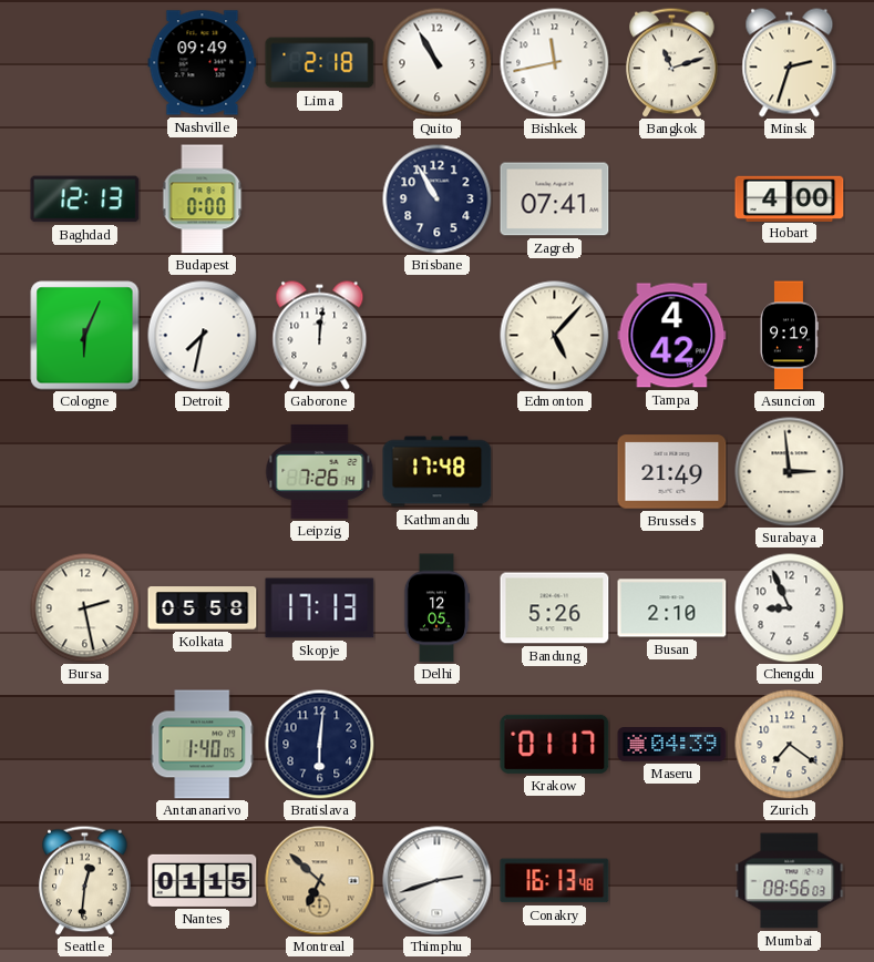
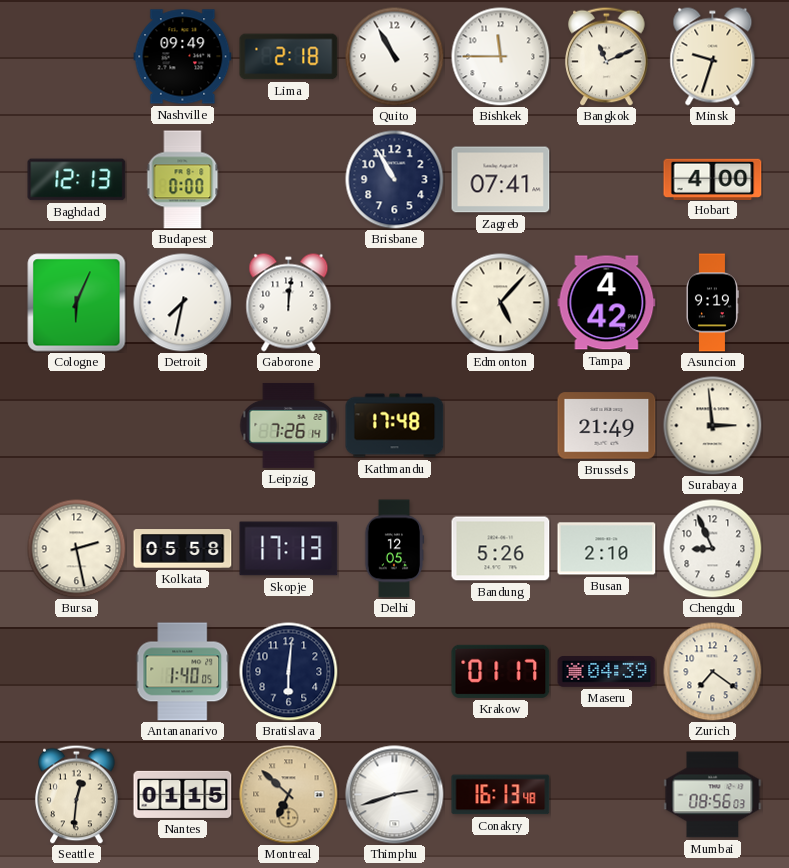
Bishkek: 11:43 -> 11:45 (501, 57)
Bangkok: 11:12 -> 11:11 (607, 56)
Minsk: 2:33 -> 9:33 (713, 57)
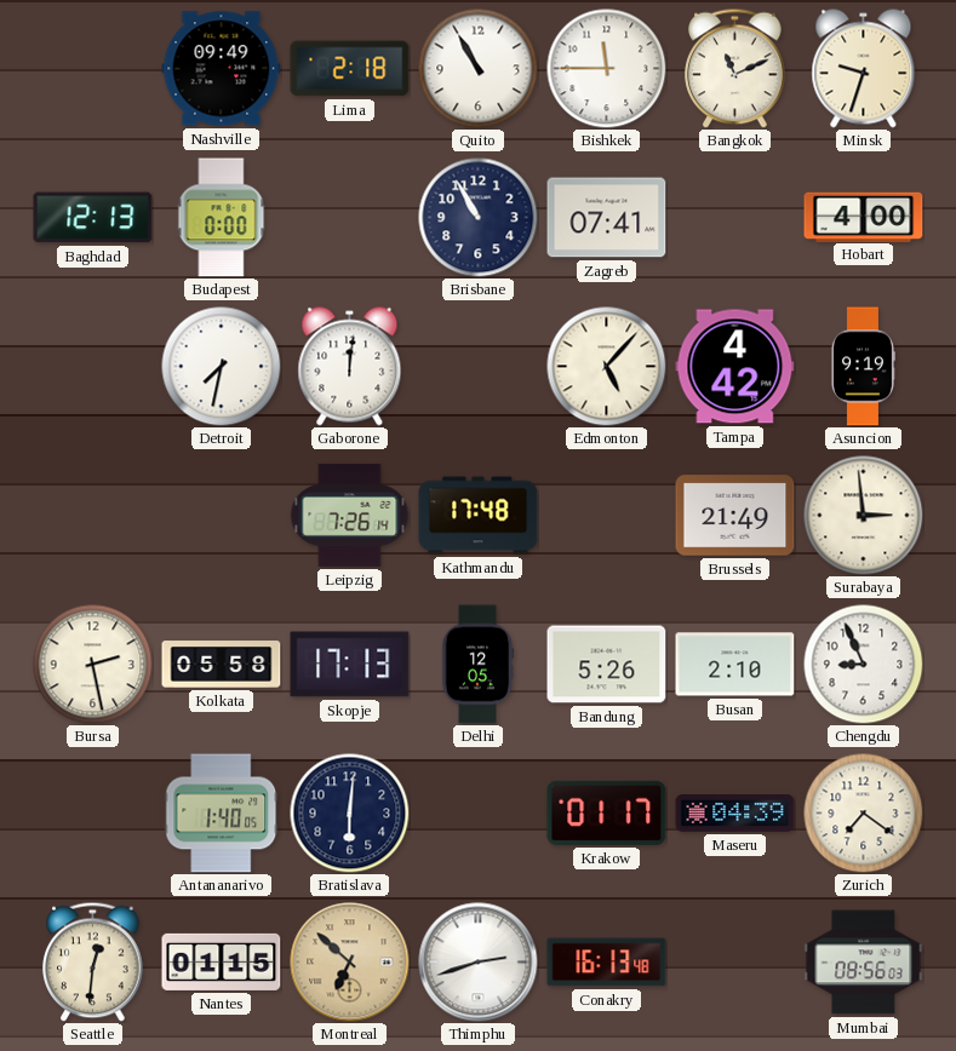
Cologne: 6:04 -> none (77, 303)
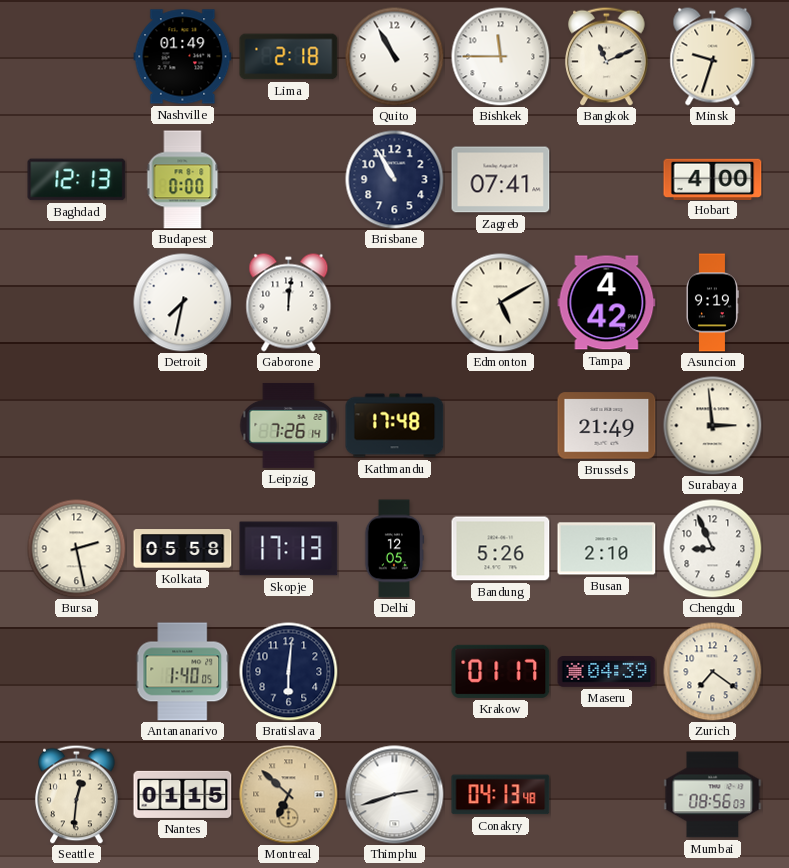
Nashville: 09:49 -> 01:49 (183, 57)
Edmonton: 5:07 -> 5:10 (501, 303)
Conakry: 16:13 -> 04:13 (501, 795)
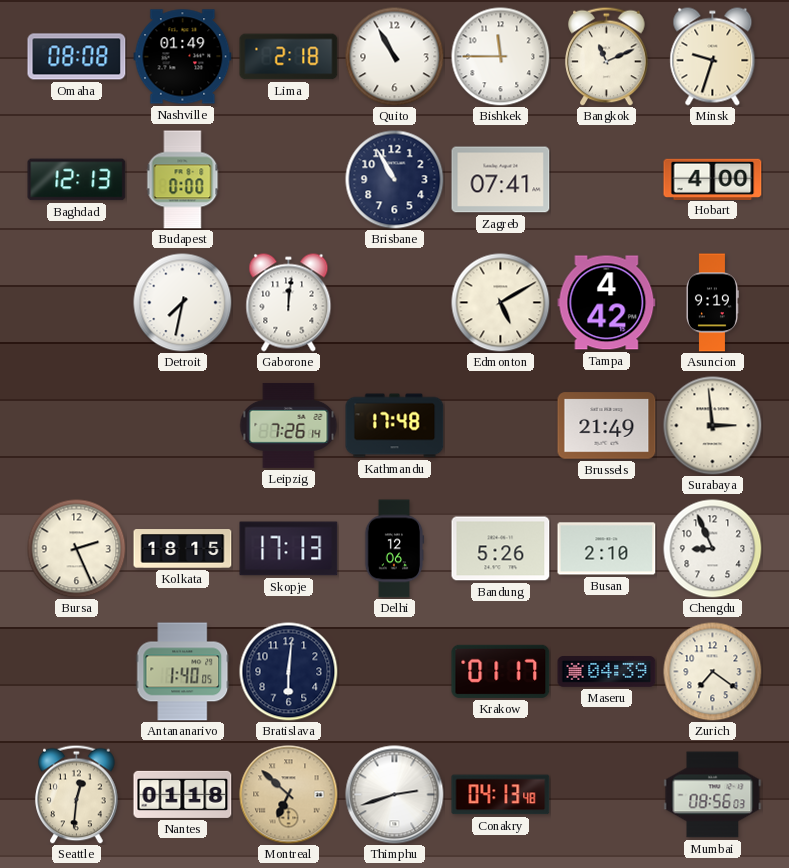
Omaha: none -> 08:08 (77, 57)
Bursa: 2:28 -> 2:26 (77, 549)
Kolkata: 05:58 -> 18:15 (183, 549)
Delhi: 12:05 -> 12:06 (394, 549)
Nantes: 01:15 -> 01:18 (183, 794)
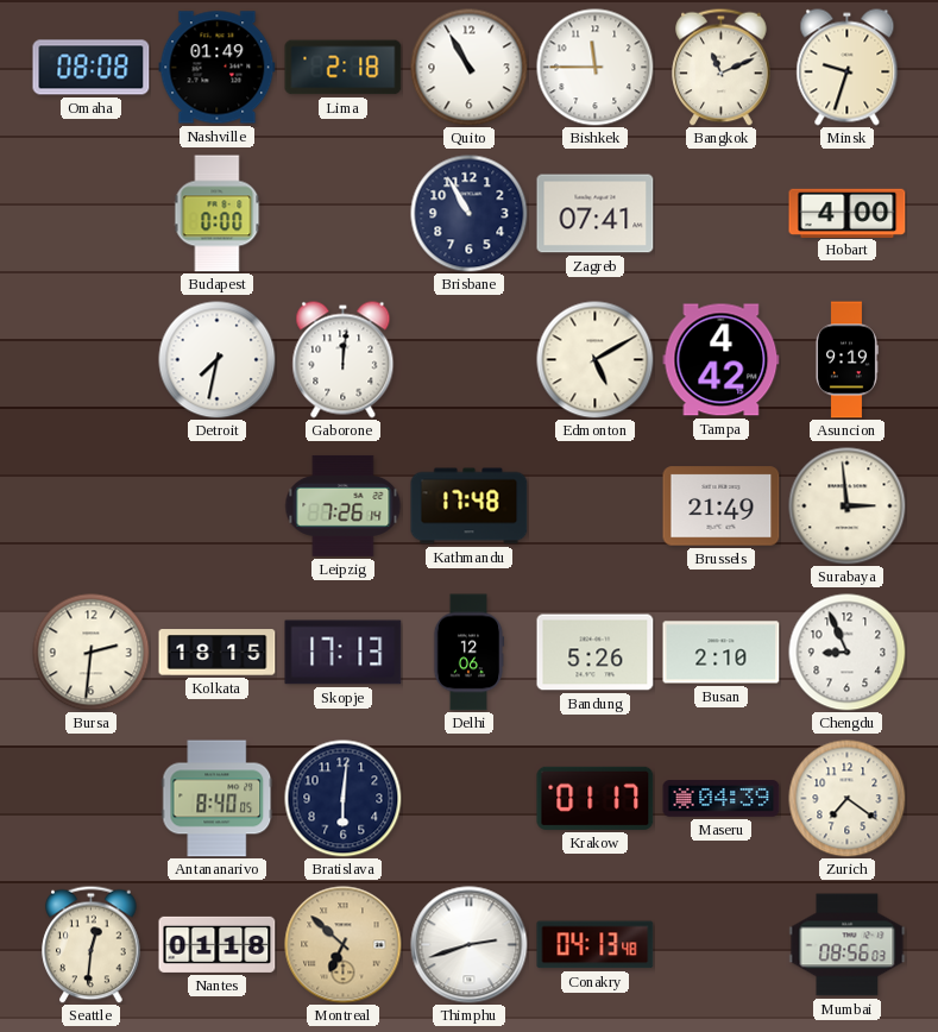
Baghdad: 12:13 -> none (77, 180)
Bursa: 2:26 -> 2:31 (92, 653)
Antananarivo: 1:40 -> 8:40 (218, 799)
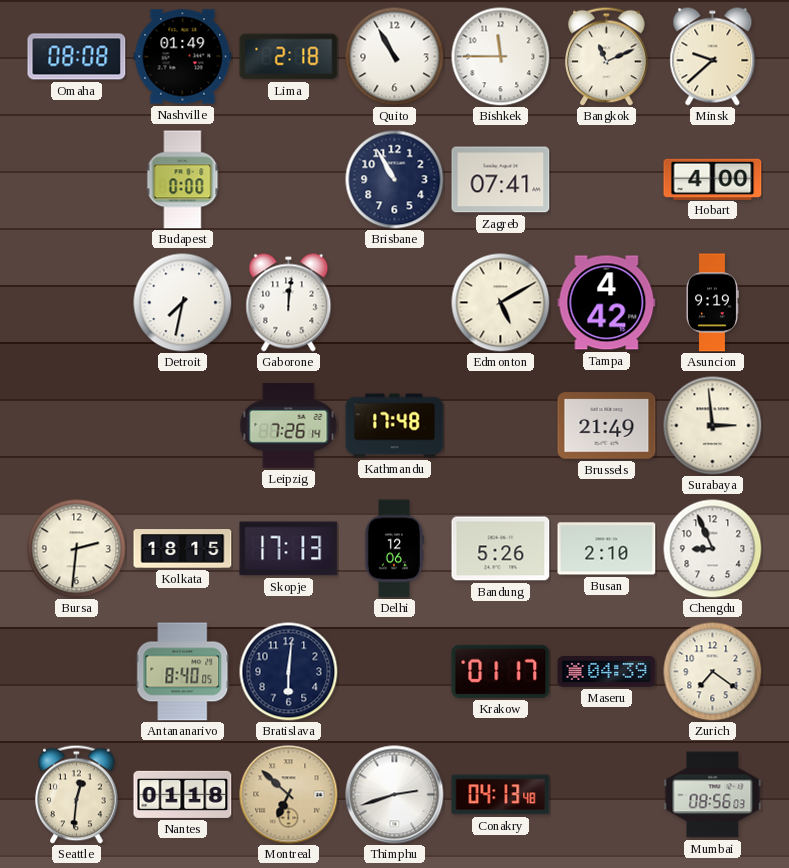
Minsk: 9:33 -> 9:38 (713, 57)
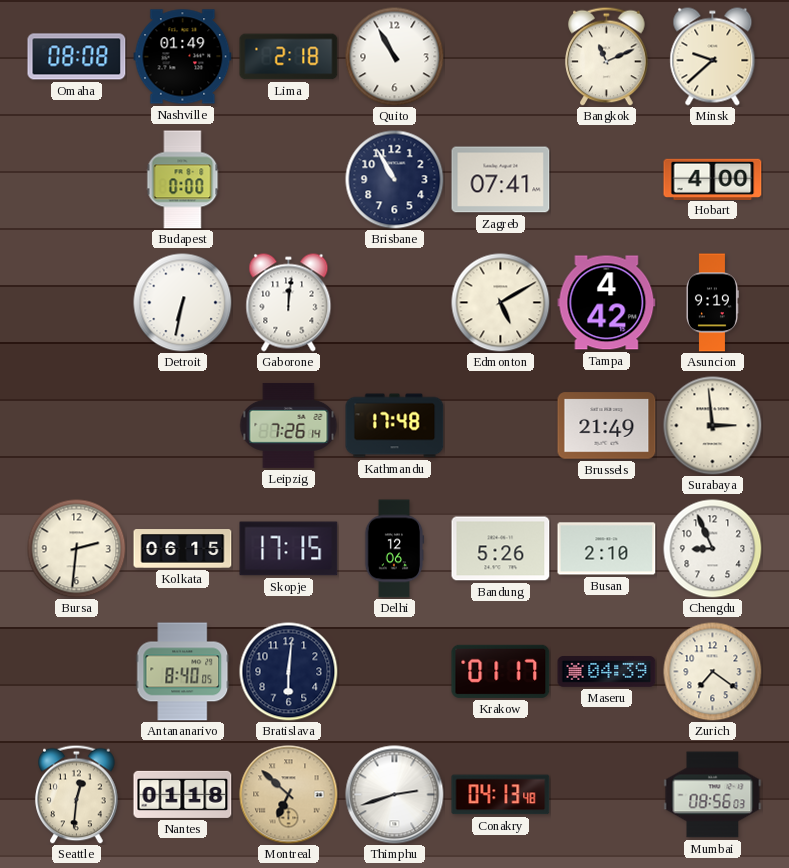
Bishkek: 11:45 -> none (501, 57)
Detroit: 7:32 -> 6:32 (183, 303)
Kolkata: 18:15 -> 06:15 (183, 549)
Skopje: 17:13 -> 17:15 (289, 549)
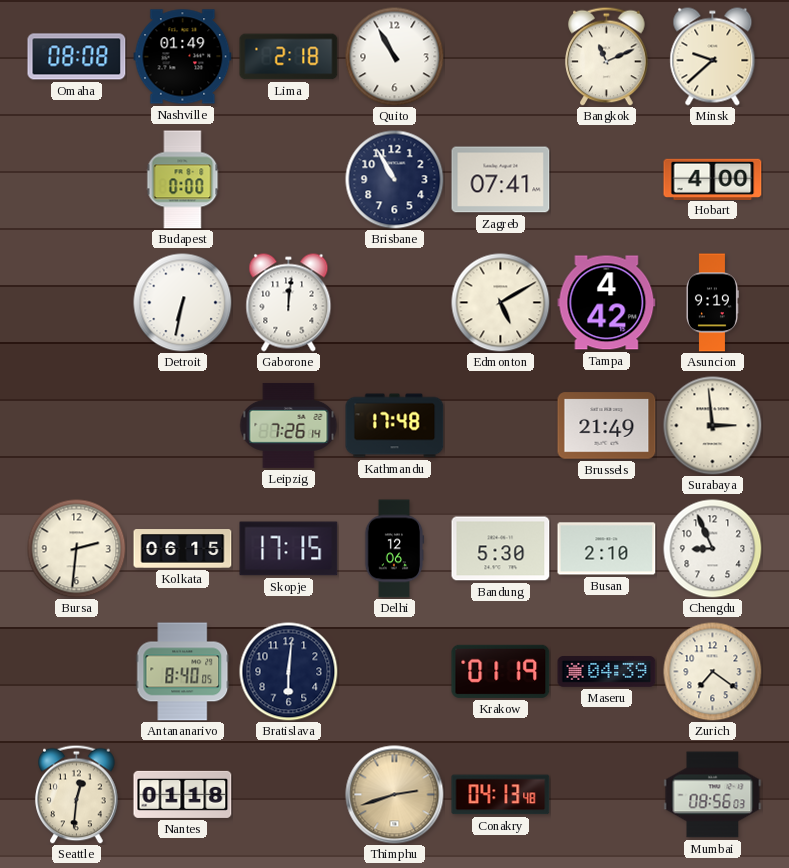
Bandung: 5:26 -> 5:30 (501, 549)
Krakow: 01:17 -> 01:19 (501, 671)
Montreal: 6:52 -> none (289, 795)
Thimphu dial: white -> champagne (395, 795)
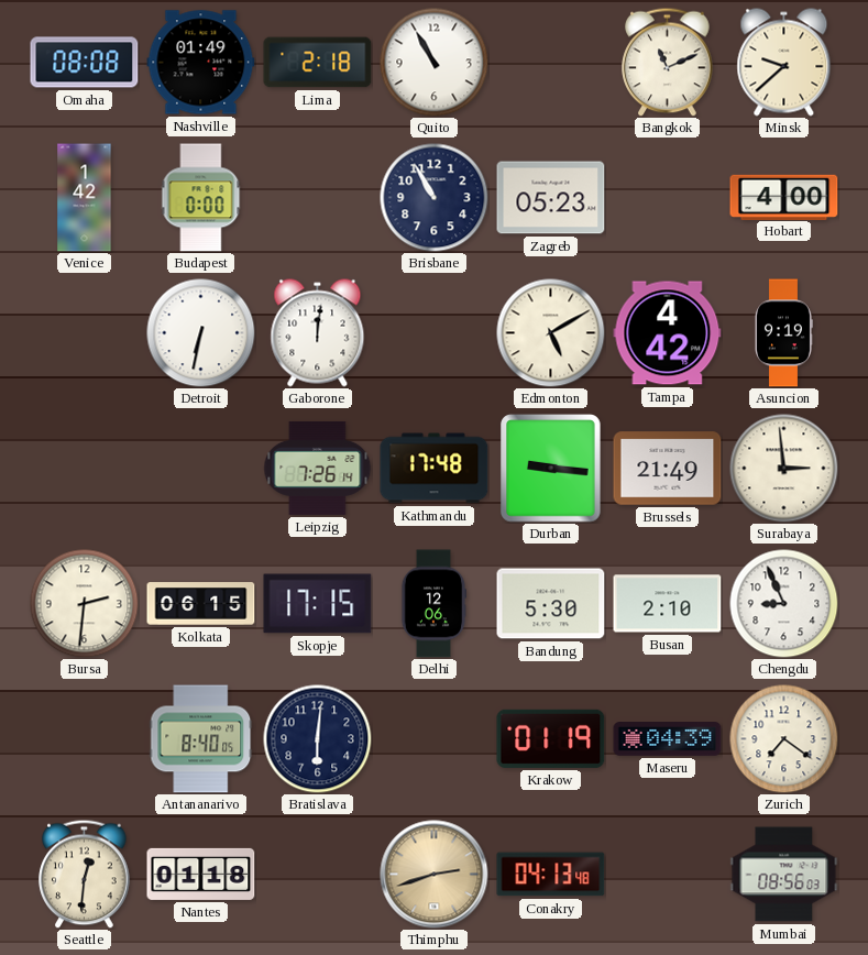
Venice: none -> 1:42 (85, 198)
Zagreb: 07:41 -> 05:23 (551, 198)
Durban: none -> 9:16 (551, 469)
